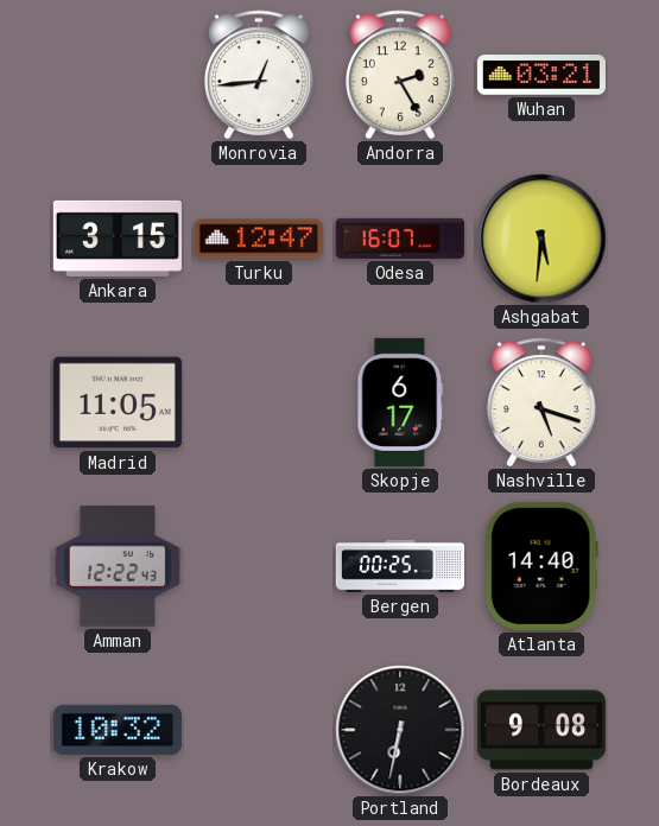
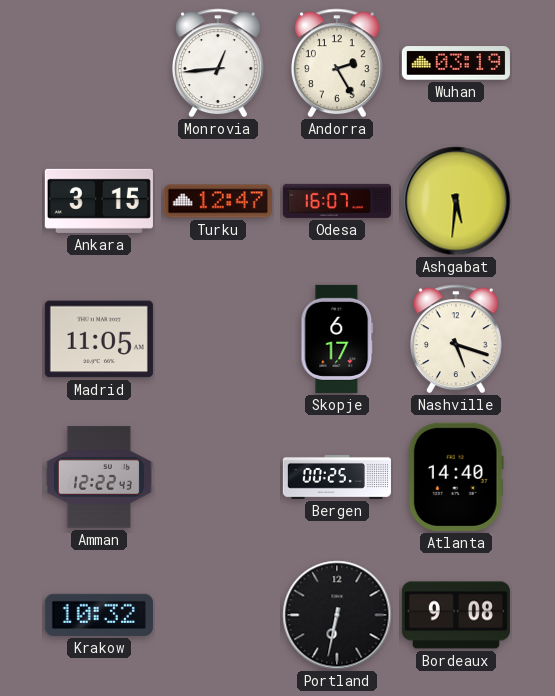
Wuhan: 03:21 -> 03:19 (456, 63)
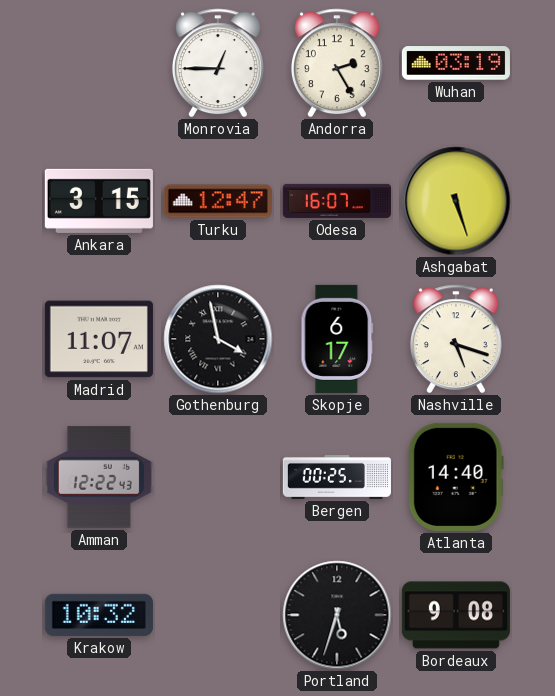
Monrovia: 12:44 -> 12:45 (218, 63)
Ashgabat: 5:31 -> 5:27 (456, 201)
Madrid: 11:05 -> 11:07 (99, 339)
Gothenburg: none -> 3:58 (218, 339)
Portland: 6:32 -> 5:33 (337, 615)
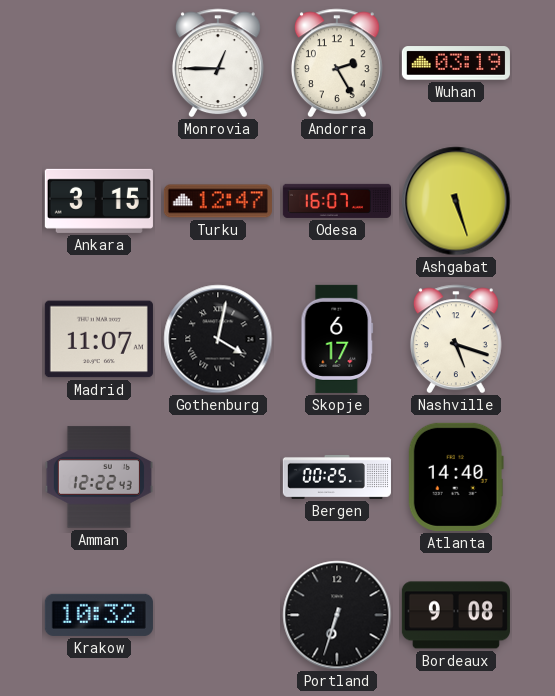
Gothenburg: 3:58 -> 4:02 (218, 339)
Portland: 5:33 -> 6:33 (337, 615)
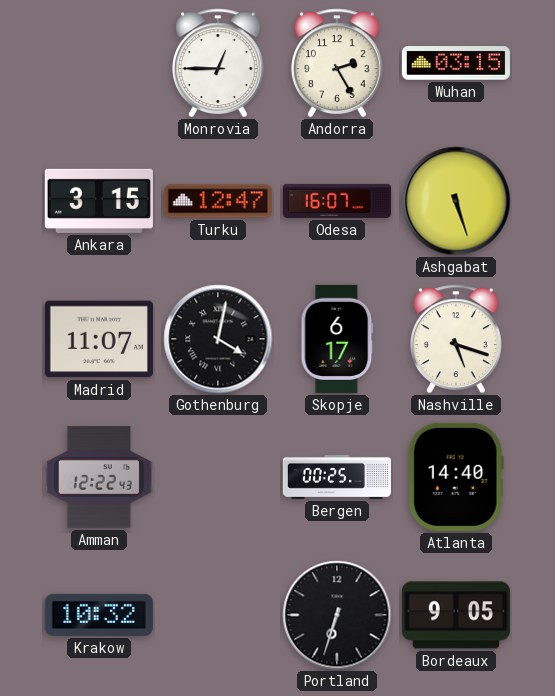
Wuhan: 03:19 -> 03:15 (456, 63)
Bordeaux: 9:08 -> 9:05 (456, 615)
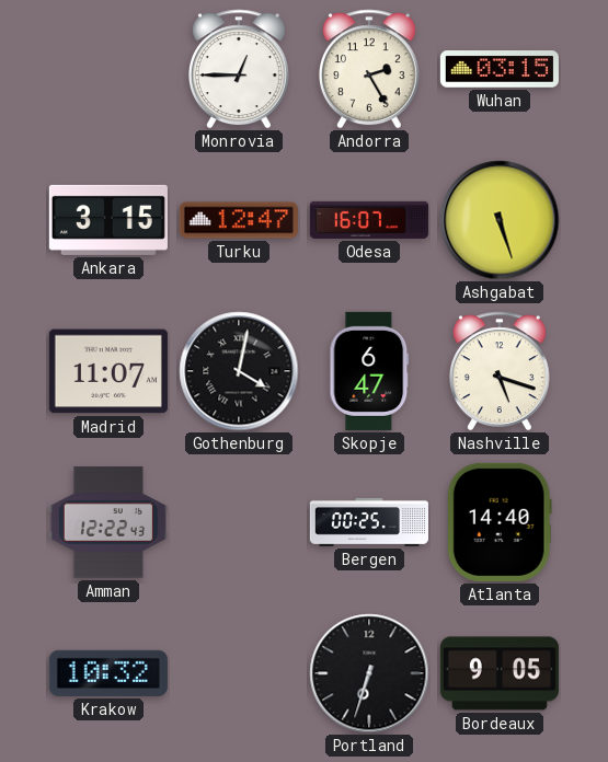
Skopje: 6:17 -> 6:47 (369, 371)
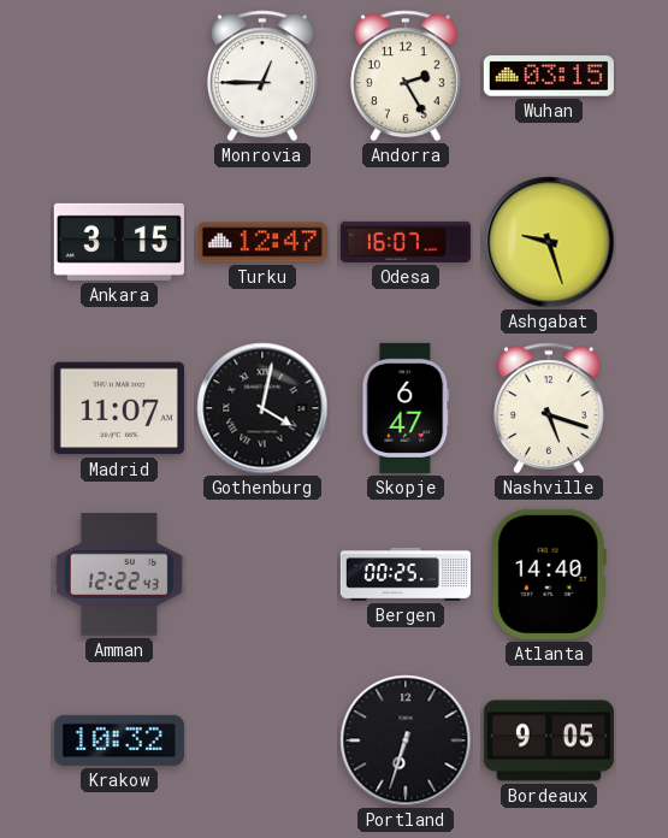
Ashgabat: 5:27 -> 9:27 (549, 242)
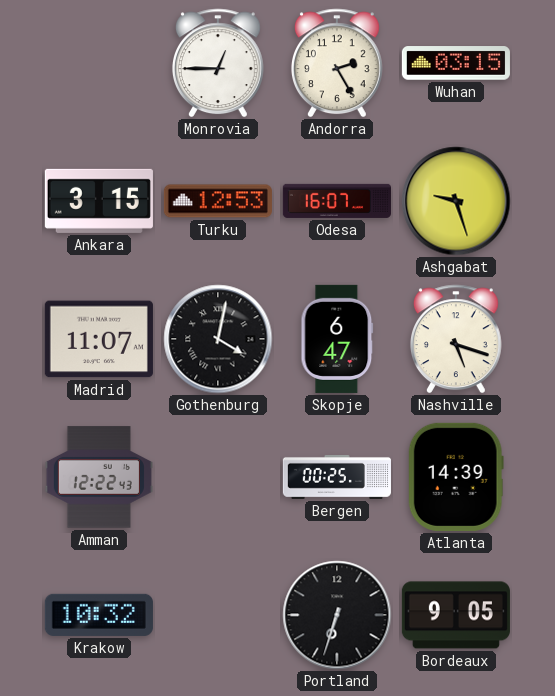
Turku: 12:47 -> 12:53 (218, 201)
Atlanta: 14:40 -> 14:39 (456, 477)
